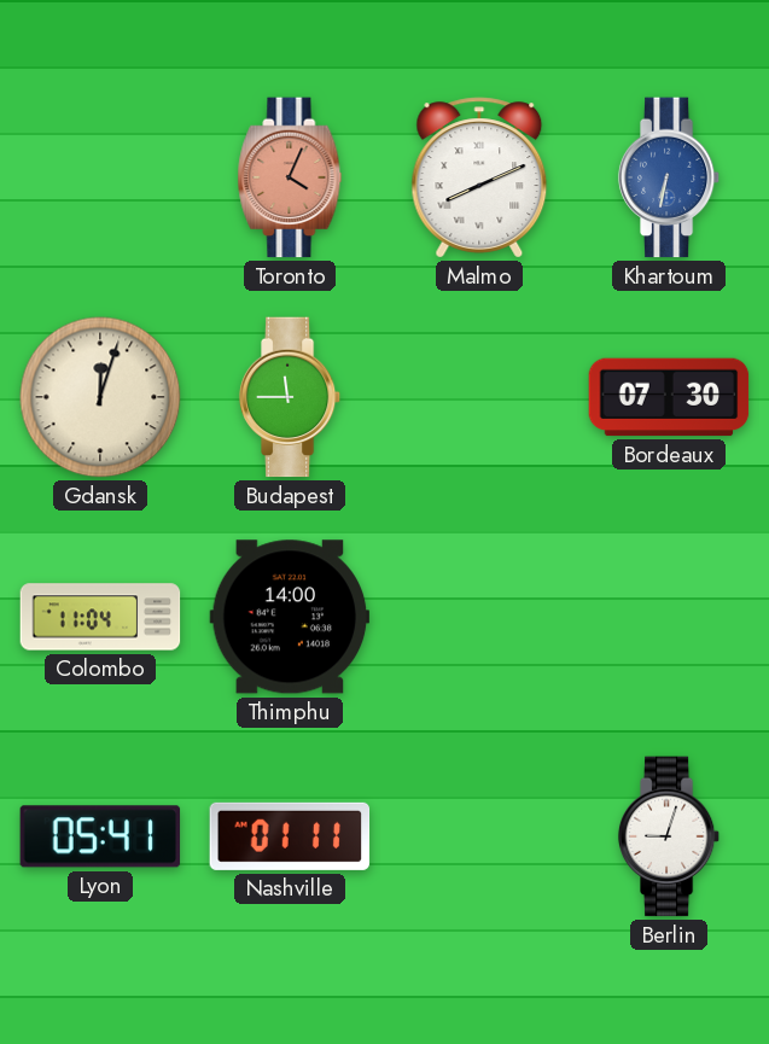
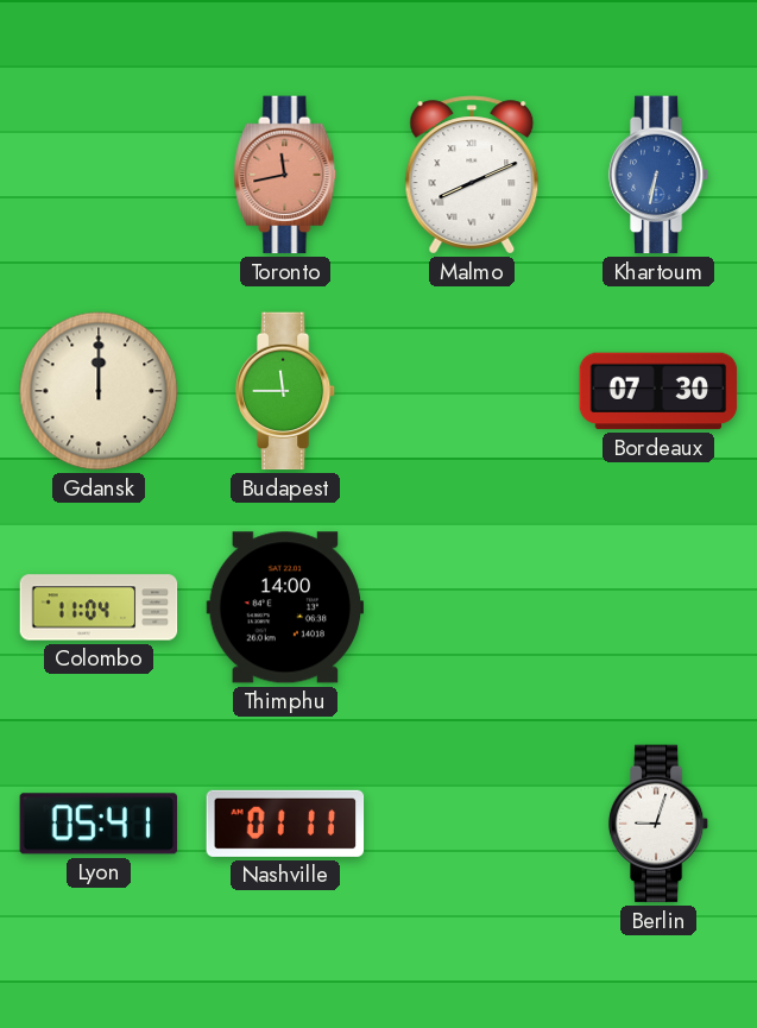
Toronto: 4:04 -> 11:43 (285, 175)
Gdansk: 12:03 -> 12:00 (99, 391)
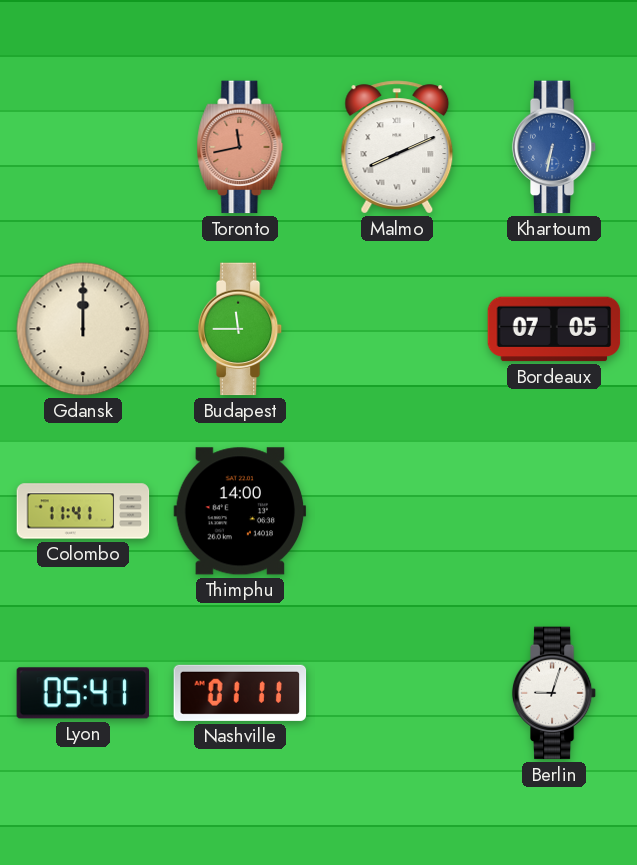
Bordeaux: 07:30 -> 07:05 (554, 329)
Colombo: 11:04 -> 11:41 (83, 511)
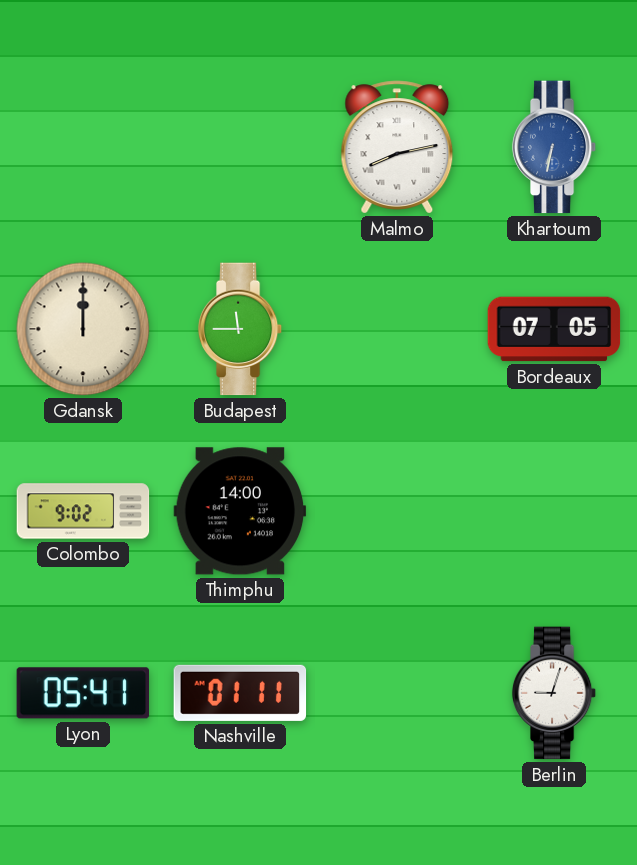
Toronto: 11:43 -> none (240, 147)
Malmo: 8:11 -> 8:13 (397, 147)
Colombo: 11:41 -> 9:02 (83, 511)
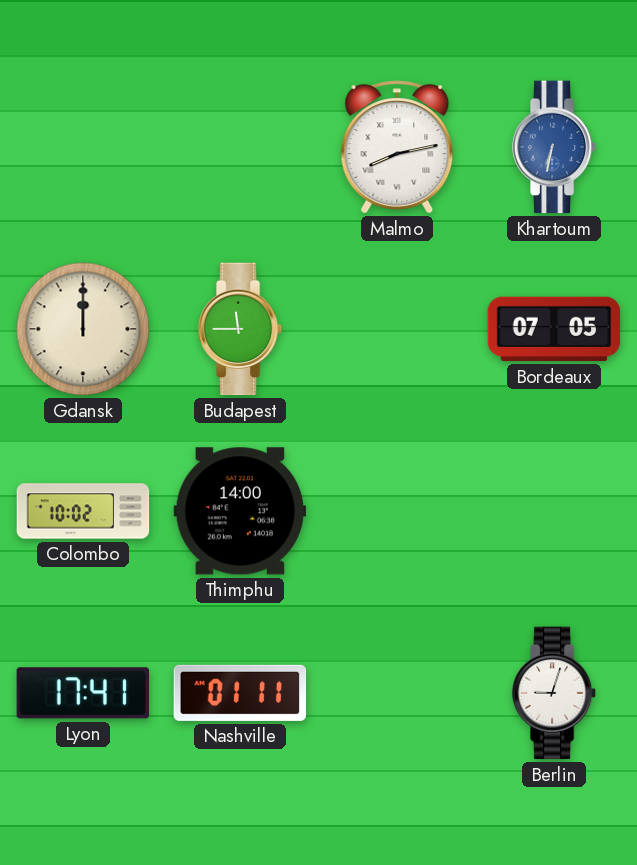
Colombo: 9:02 -> 10:02 (83, 511)
Lyon: 05:41 -> 17:41 (83, 693)
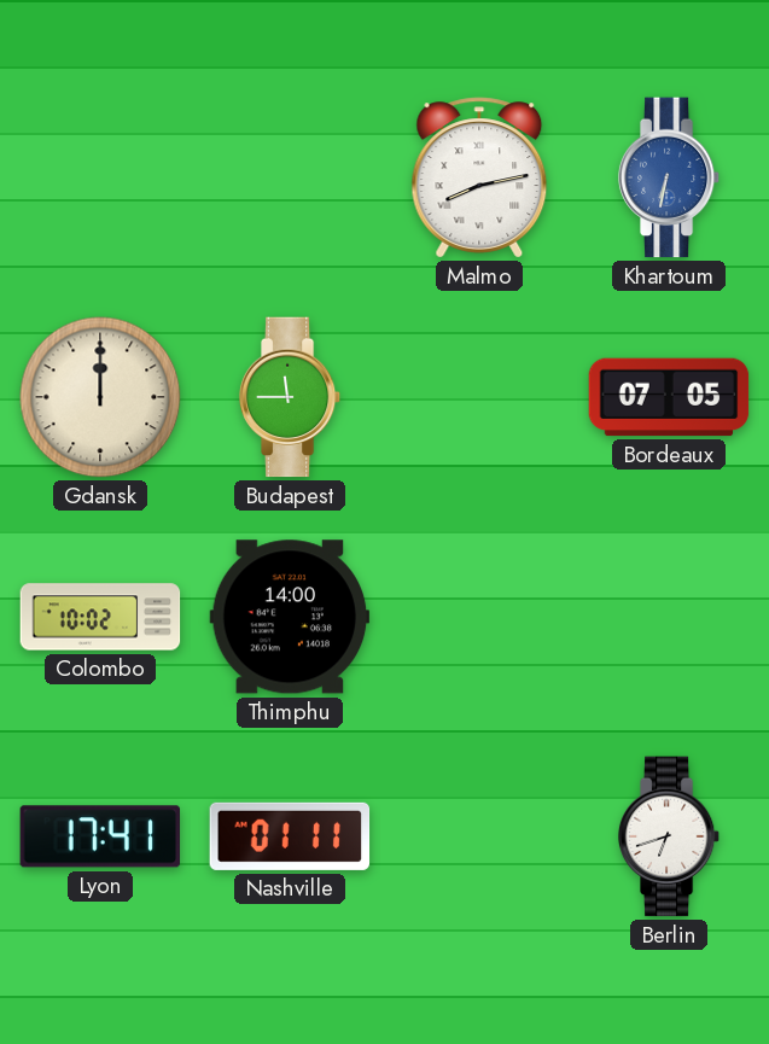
Berlin: 9:03 -> 6:42 (669, 836)
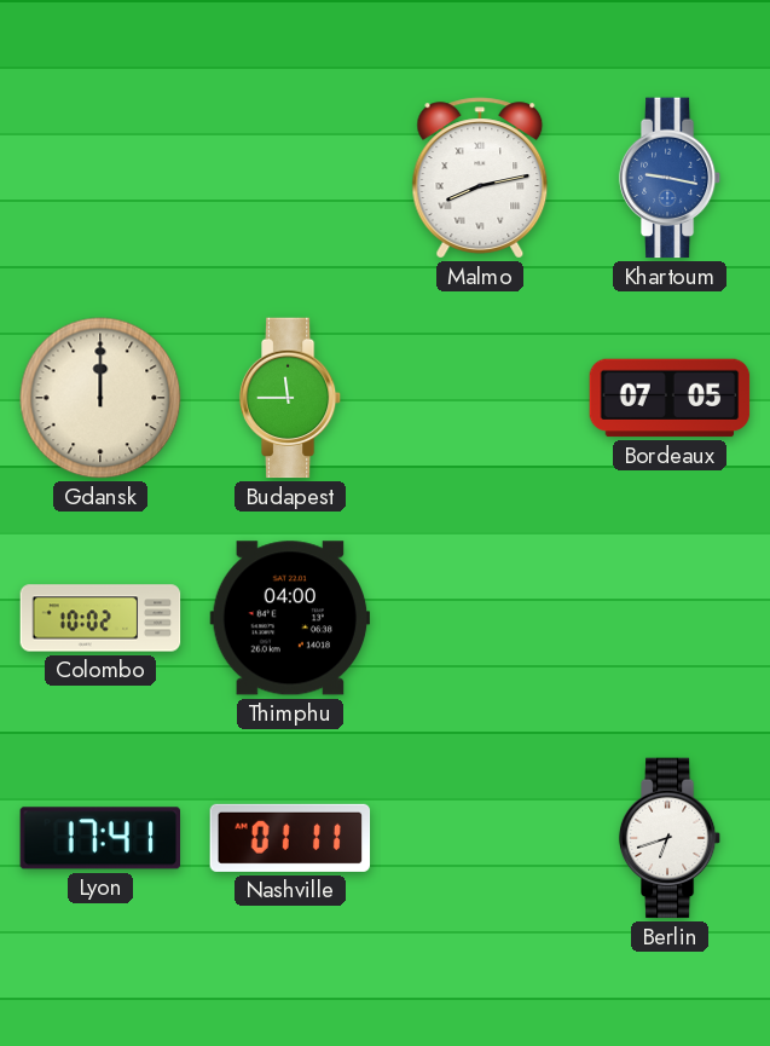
Khartoum: 6:32 -> 9:17 (670, 178)
Thimphu: 14:00 -> 04:00 (290, 618)
